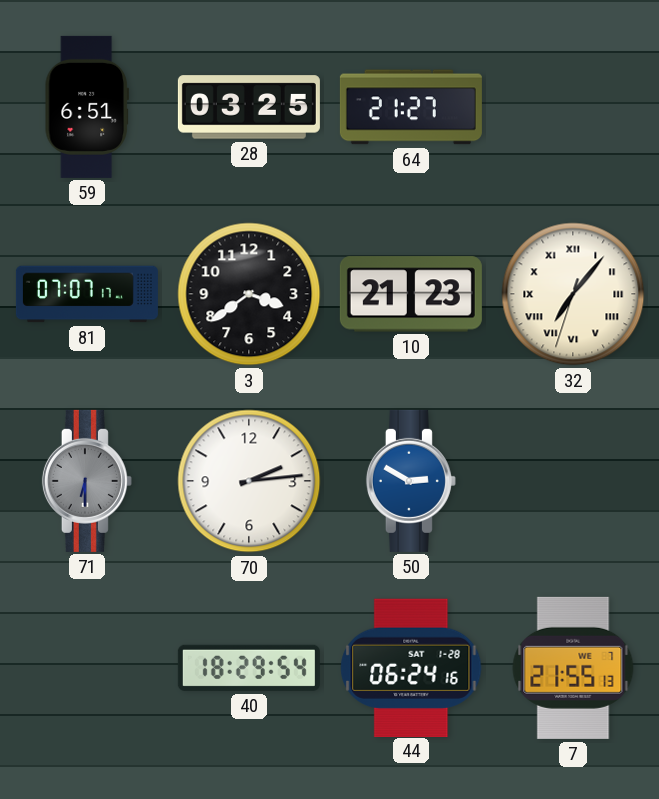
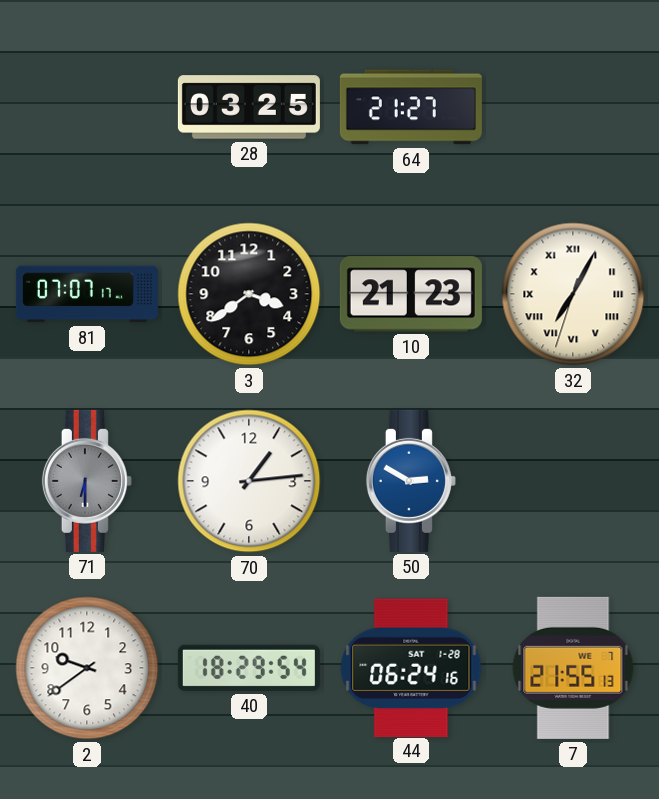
59: 6:51 -> none (86, 107)
32: 7:06 -> 7:04 (573, 294)
70: 2:14 -> 1:14 (249, 481)
2: none -> 9:39 (87, 668)
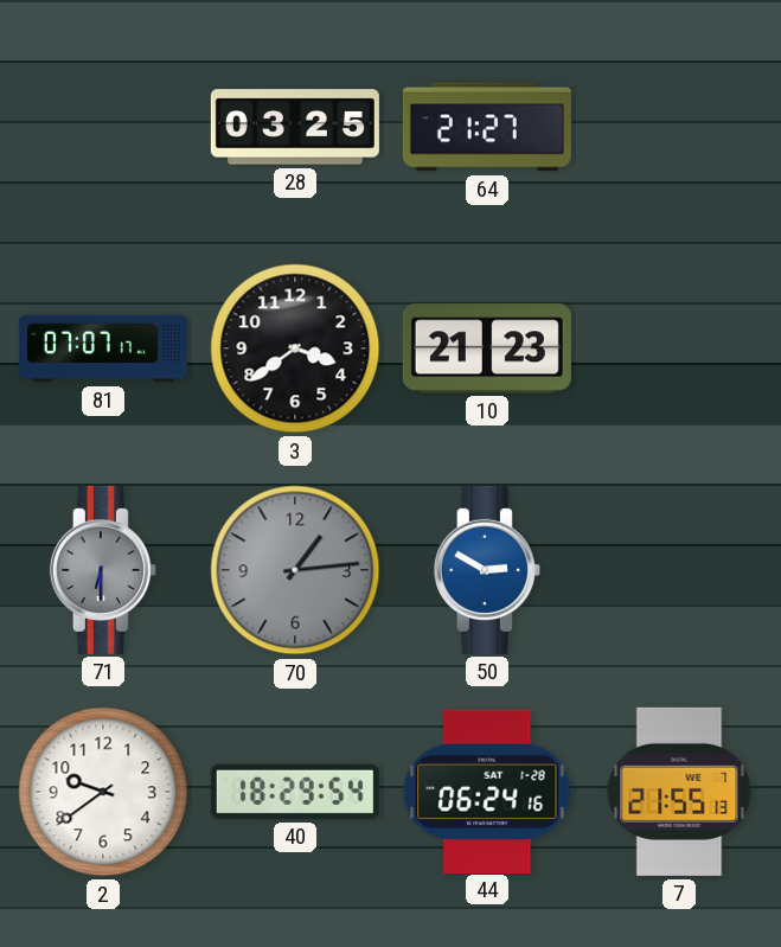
32: 7:04 -> none (573, 294)
70 dial: white -> grey (295, 570)
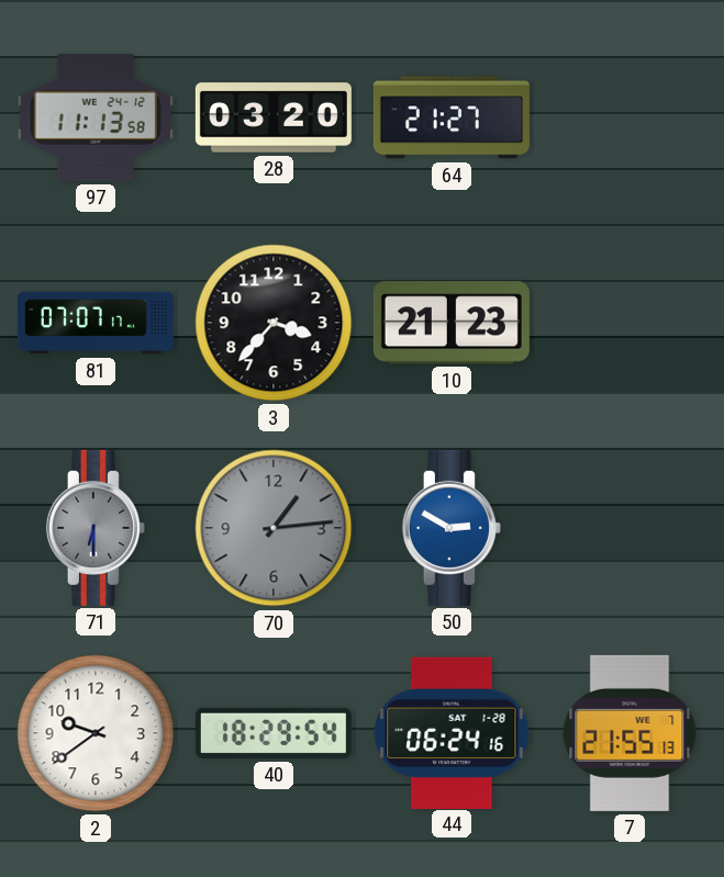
97: none -> 11:13 (96, 117)
28: 03:25 -> 03:20 (274, 117)
3: 3:39 -> 3:37 (274, 323)
